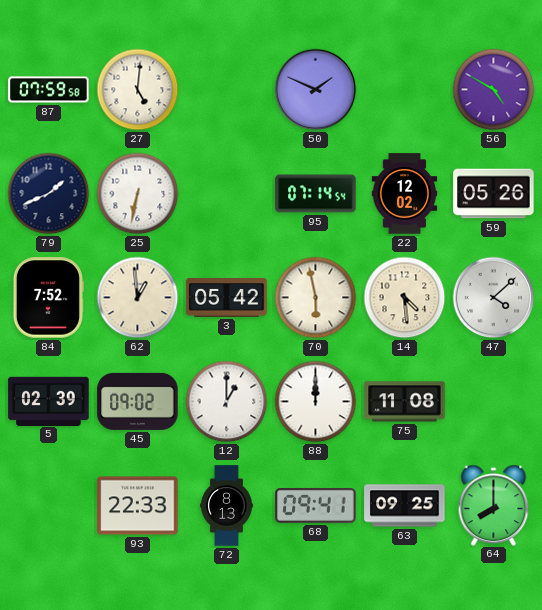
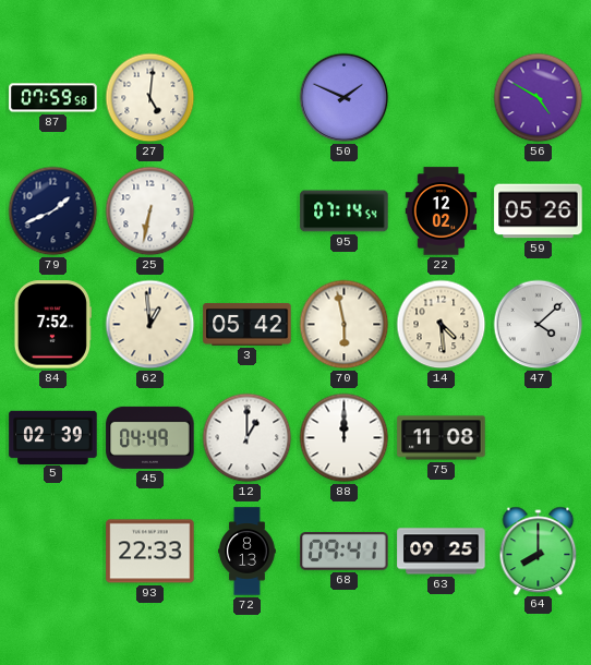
45: 09:02 -> 04:49 (150, 437)
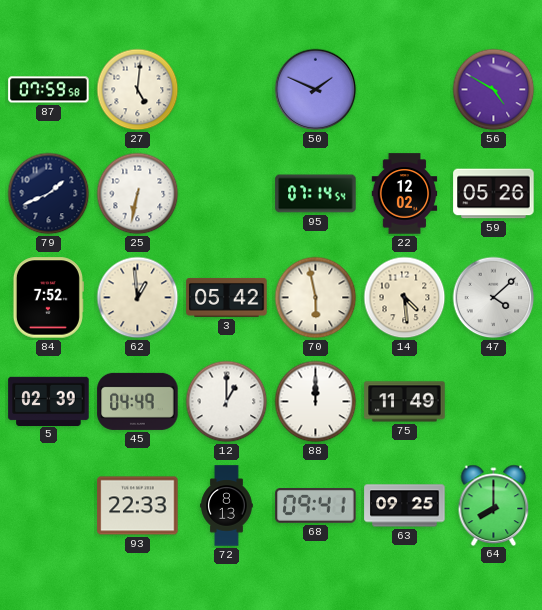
75: 11:08 -> 11:49 (405, 402)
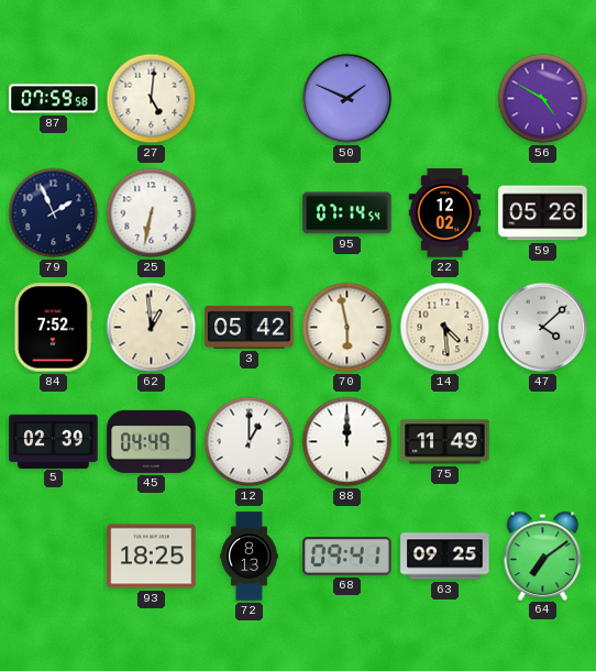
79: 1:41 -> 1:56 (54, 213)
93: 22:33 -> 18:25 (152, 557)
64: 8:00 -> 7:09 (543, 555)
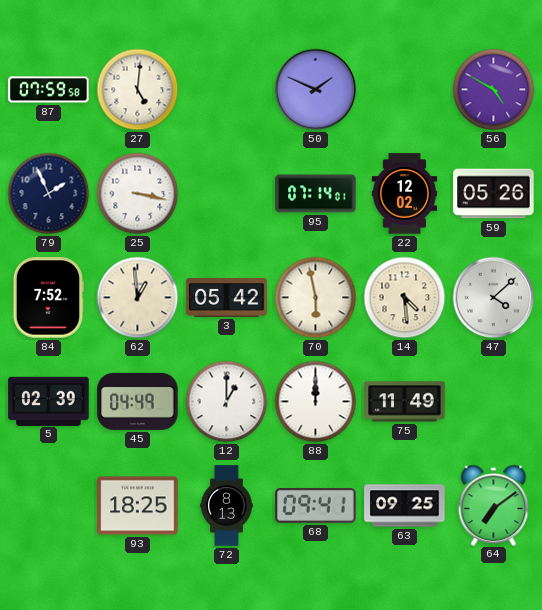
25: 6:32 -> 3:17 (138, 194)
95: 07:14:54 -> 07:14:01 (316, 194)
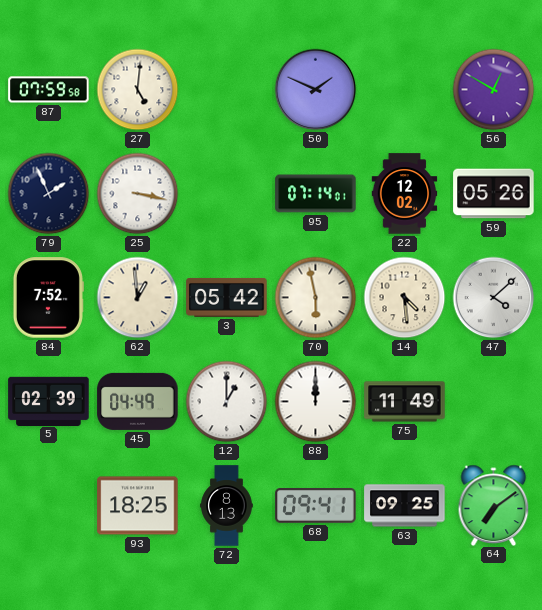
56: 4:50 -> 12:50 (494, 90)
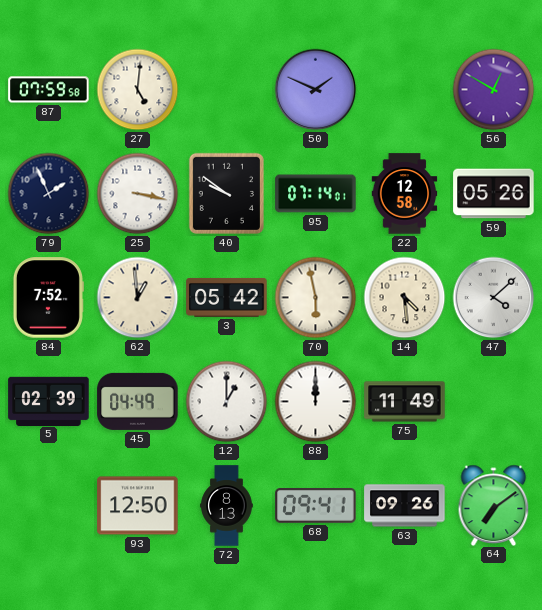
40: none -> 9:51 (226, 193)
22: 12:02 -> 12:58 (405, 194)
93: 18:25 -> 12:50 (138, 506)
63: 09:25 -> 09:26 (405, 506)
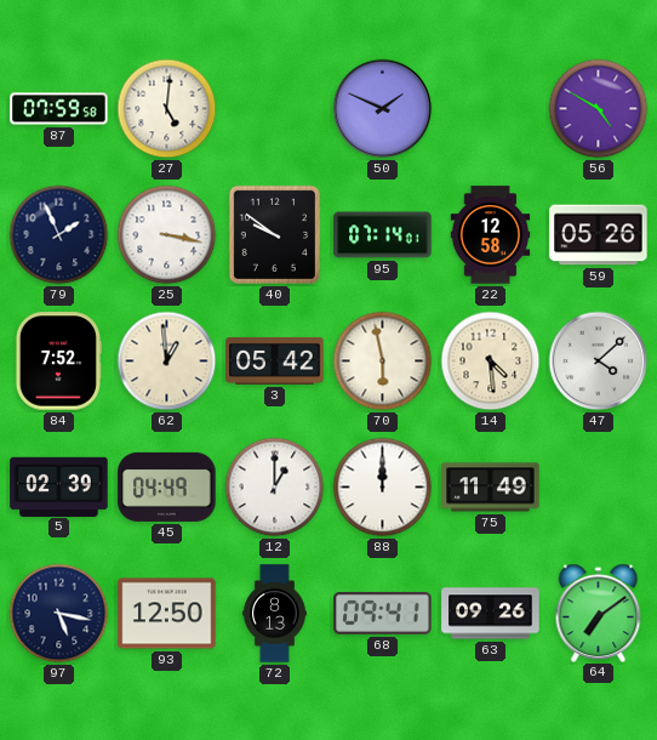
56: 12:50 -> 4:50 (599, 109)
97: none -> 5:17 (59, 614)
